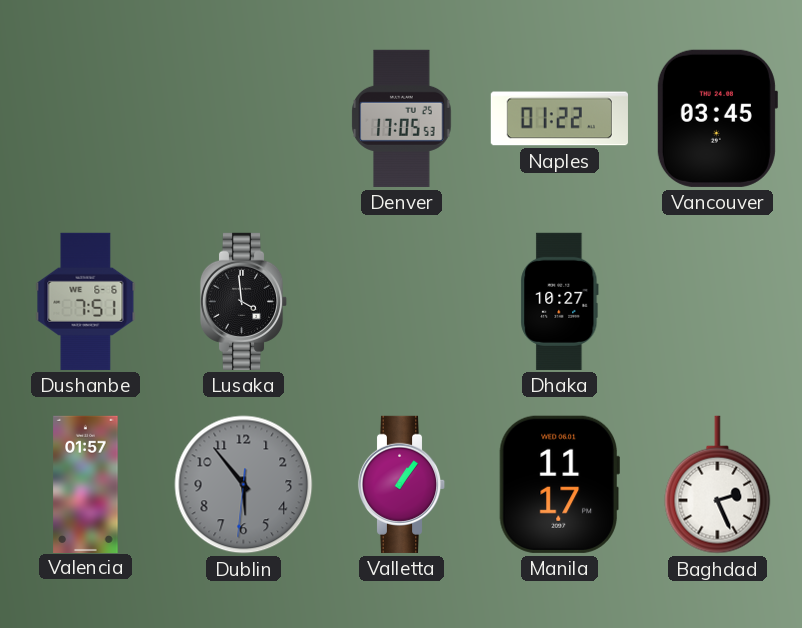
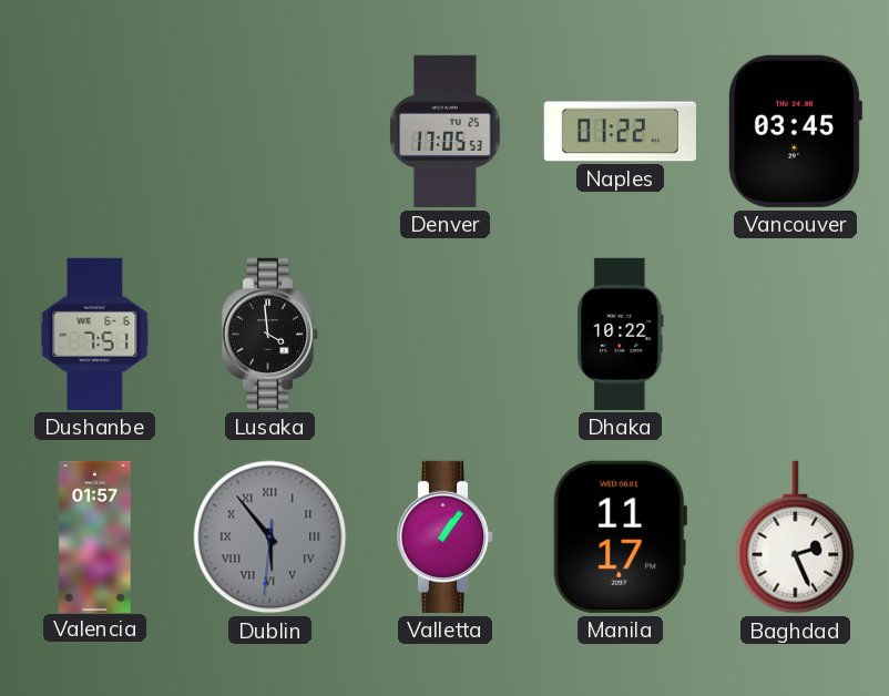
Dhaka: 10:27 -> 10:22 (621, 334)
Dublin numerals: Arabic -> Roman (270, 538)
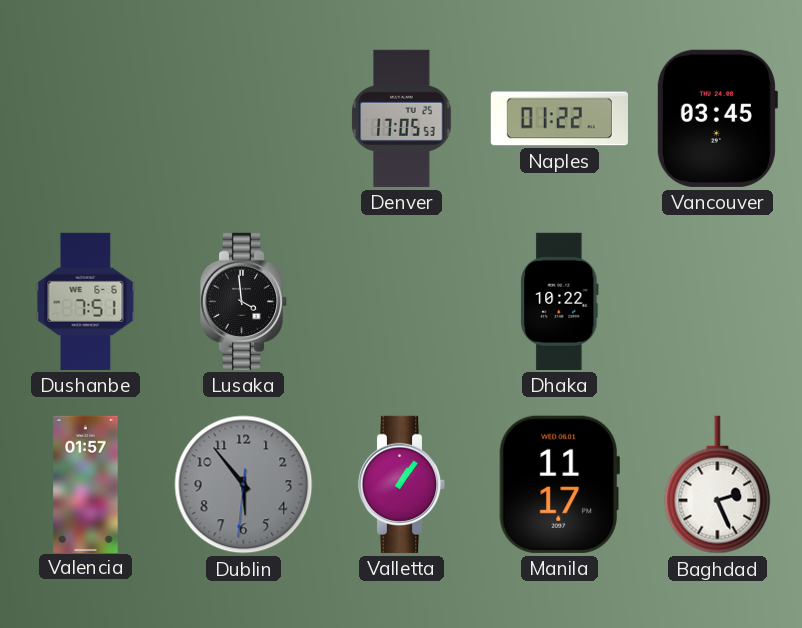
Dublin numerals: Roman -> Arabic (244, 485)
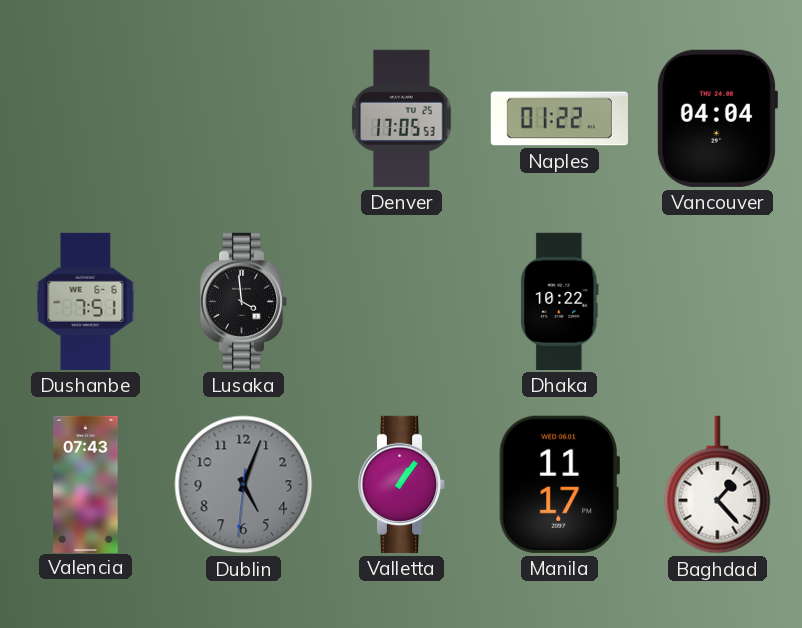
Vancouver: 03:45 -> 04:04 (717, 118)
Valencia: 01:57 -> 07:43 (86, 484)
Dublin: 5:53 -> 5:03 (244, 485)
Baghdad: 2:26 -> 1:23 (718, 485)
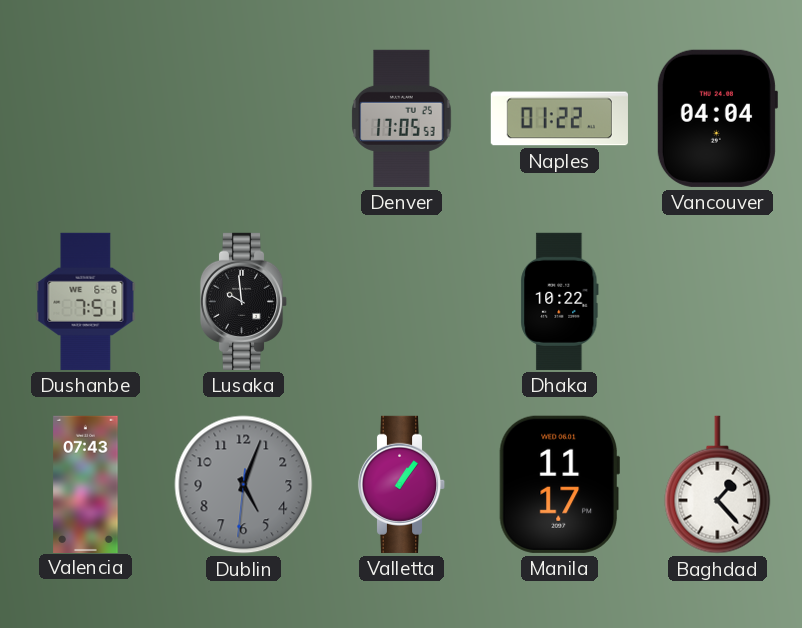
Lusaka: 3:59 -> 9:59 (244, 301)
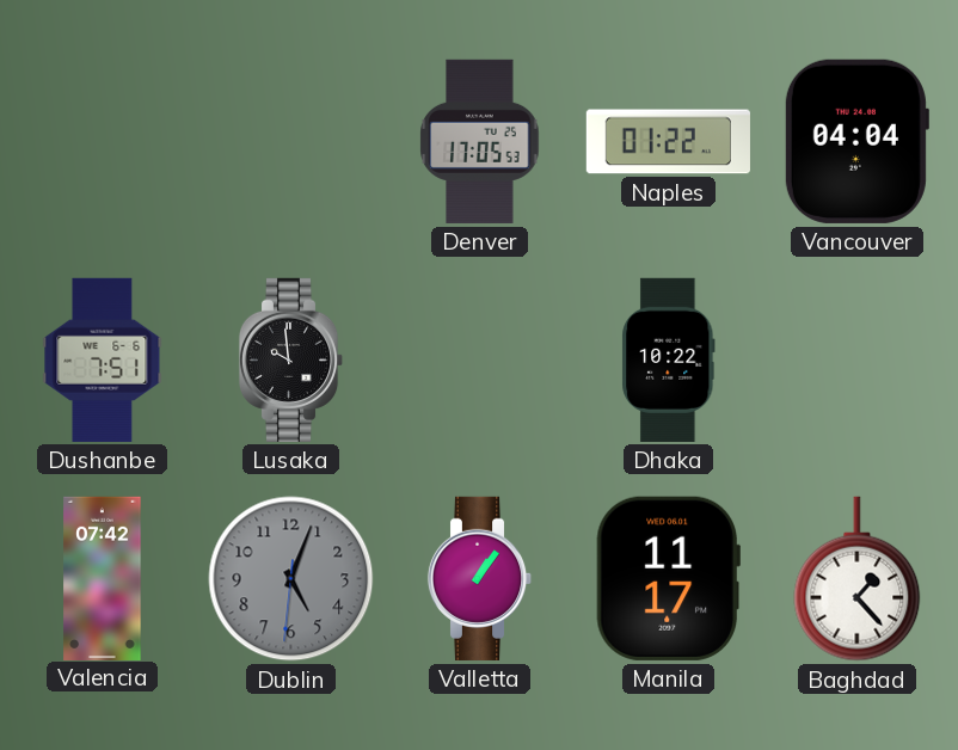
Valencia: 07:43 -> 07:42 (103, 578)
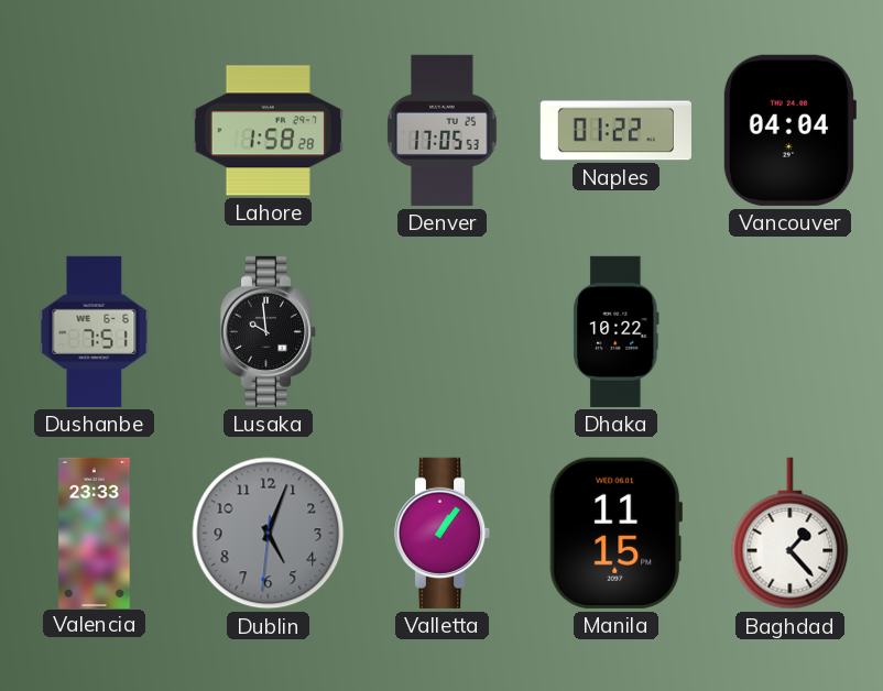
Lahore: none -> 1:58 (268, 131)
Valencia: 07:42 -> 23:33 (95, 533)
Manila: 11:17 -> 11:15 (615, 533)
